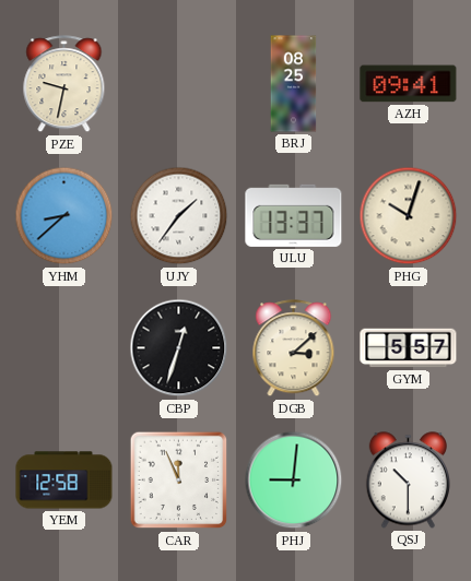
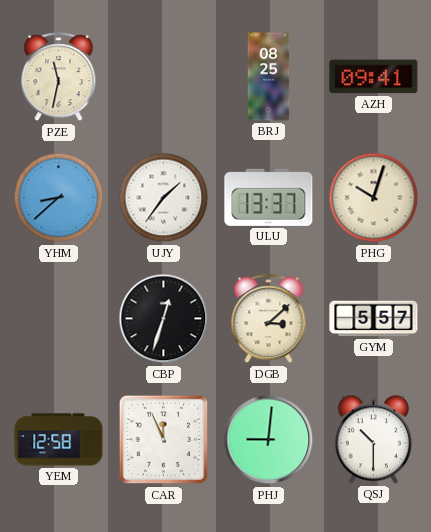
PZE: 9:32 -> 11:32 (59, 77)
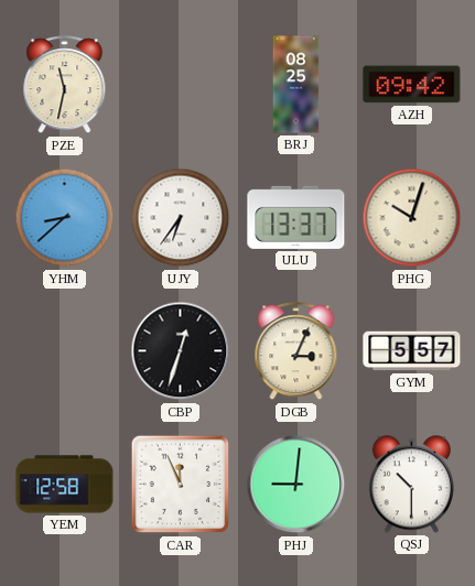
AZH: 09:41 -> 09:42 (412, 85)
UJY: 1:36 -> 6:36 (181, 218)
DGB: 3:08 -> 3:04 (296, 351)
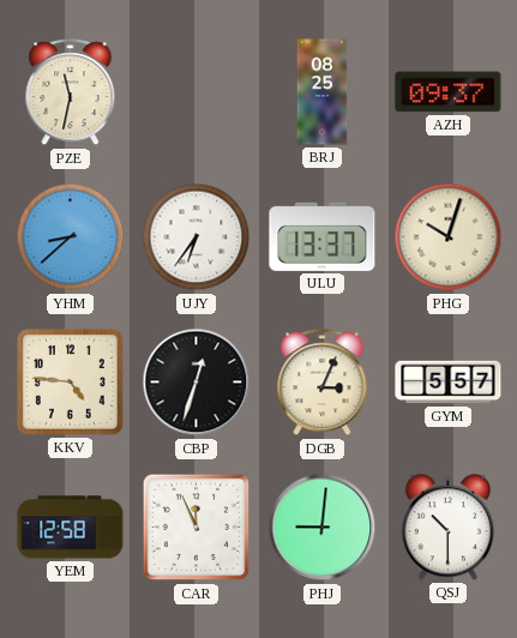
AZH: 09:42 -> 09:37 (449, 92)
KKV: none -> 4:46 (70, 381)
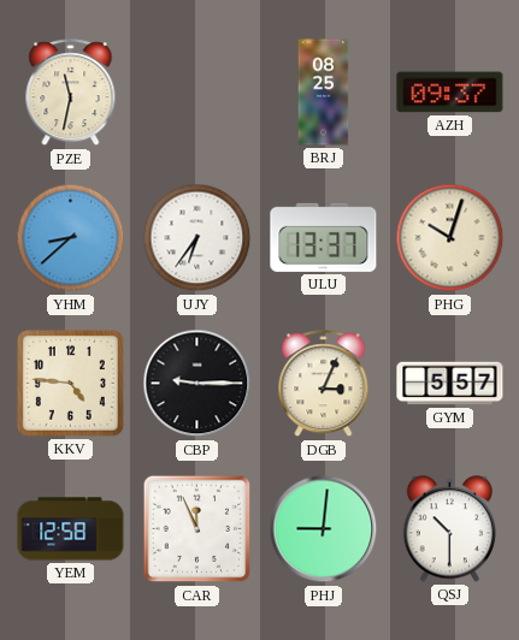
CBP: 12:33 -> 9:15 (197, 384)
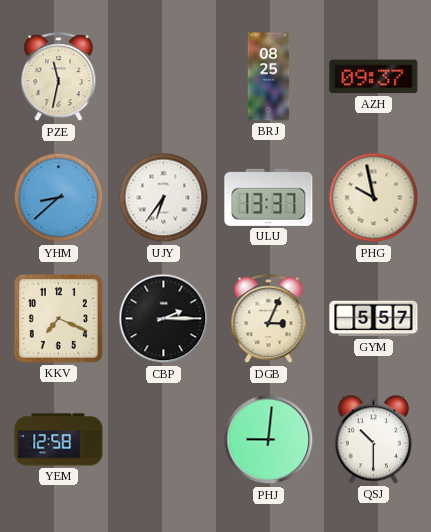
PHG: 10:03 -> 9:58 (374, 198)
KKV: 4:46 -> 7:19 (58, 318)
CBP: 9:15 -> 2:15 (164, 319)
CAR: 11:56 -> none (197, 529)
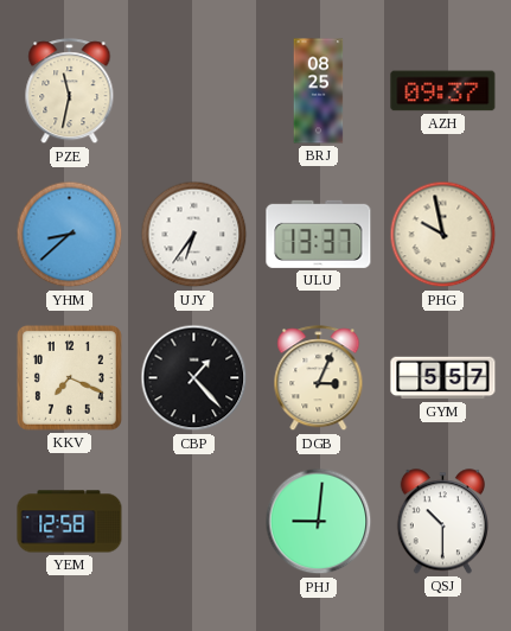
CBP: 2:15 -> 1:23 (194, 378)
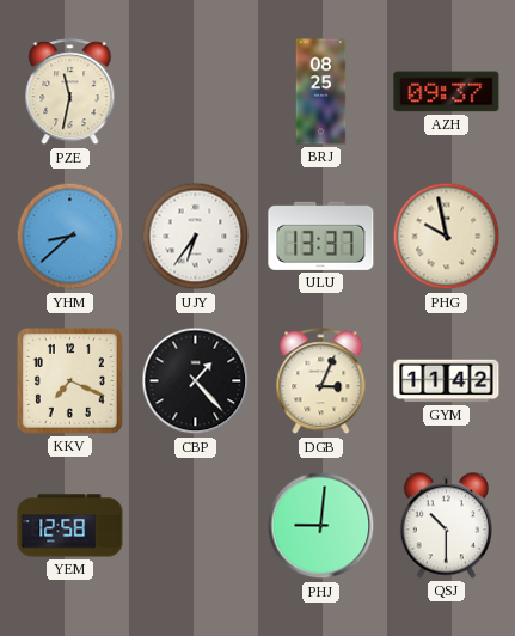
GYM: 5:57 -> 11:42 (447, 381)
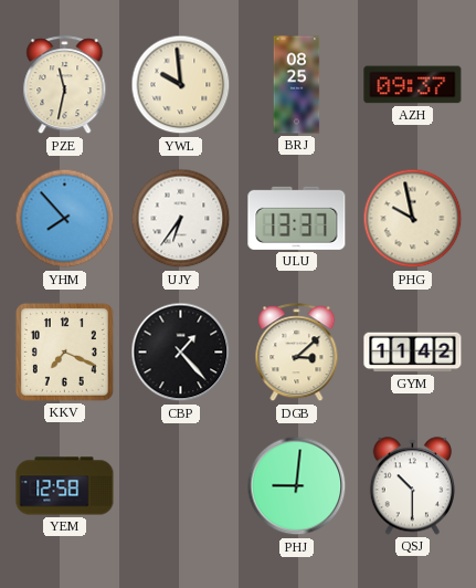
YWL: none -> 9:59 (181, 85)
YHM: 8:38 -> 7:53 (65, 219)
DGB: 3:04 -> 3:08 (297, 353)
